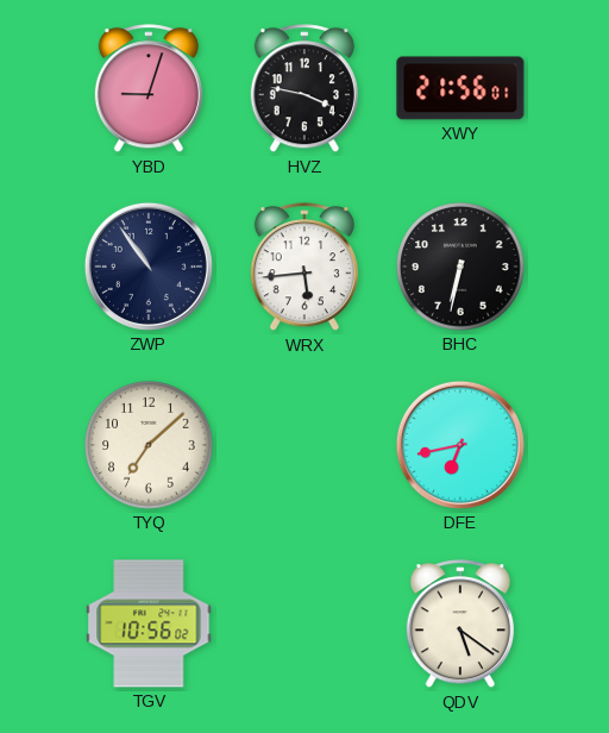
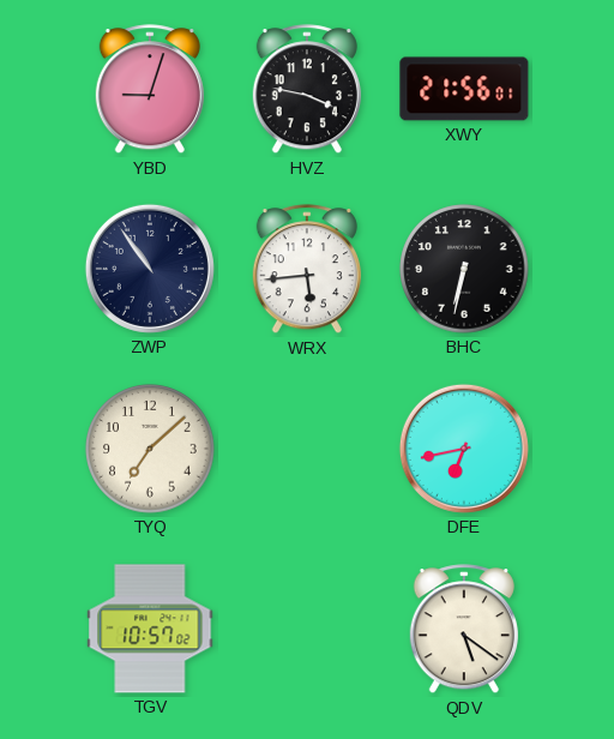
TGV: 10:56 -> 10:57 (150, 629)
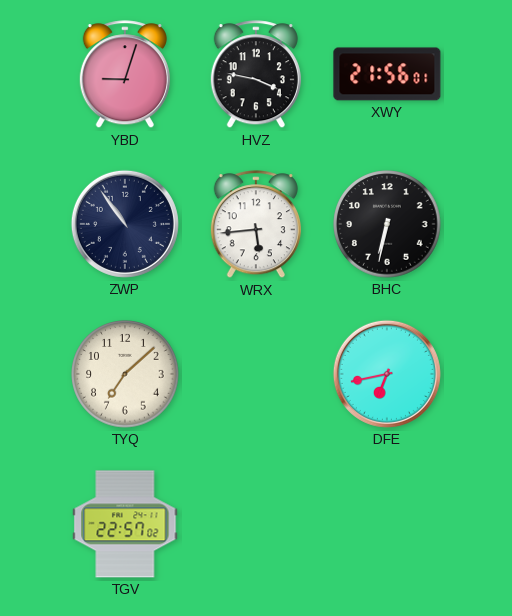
TGV: 10:57 -> 22:57 (125, 524)
QDV: 5:21 -> none (464, 630)
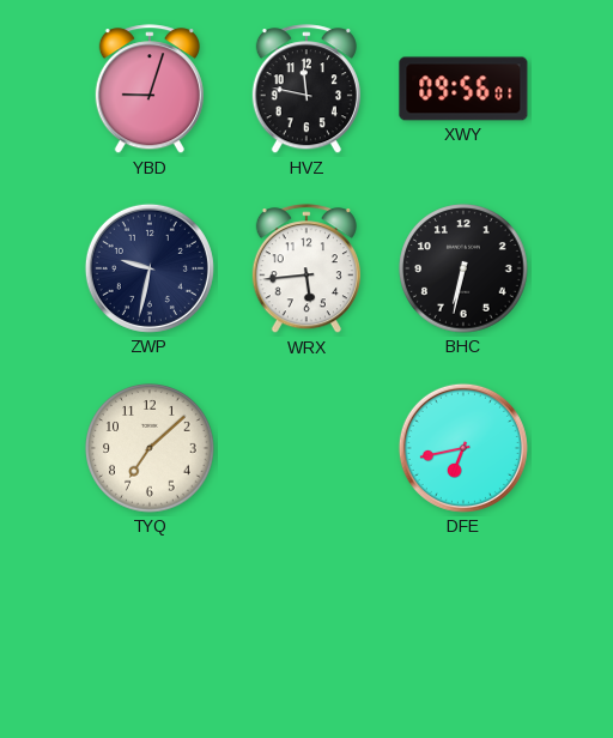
HVZ: 3:47 -> 11:47 (306, 90)
XWY: 21:56 -> 09:56 (463, 89)
ZWP: 10:54 -> 9:32 (150, 268)
TGV: 22:57 -> none (125, 524)
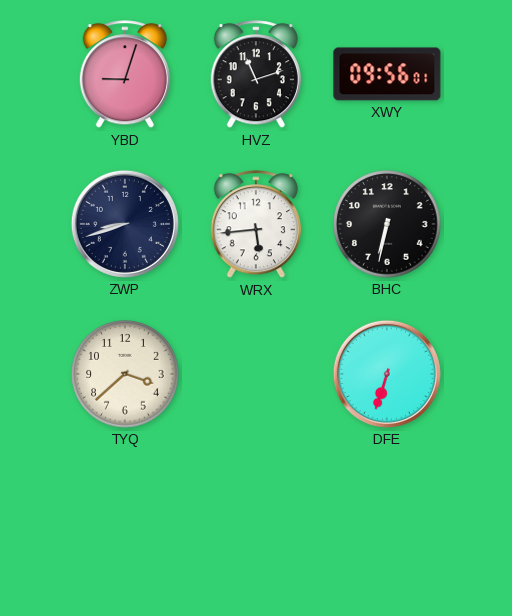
HVZ: 11:47 -> 11:12 (256, 75)
ZWP: 9:32 -> 8:42 (125, 224)
TYQ: 7:08 -> 3:38 (125, 374)
DFE: 6:43 -> 6:33 (387, 374)
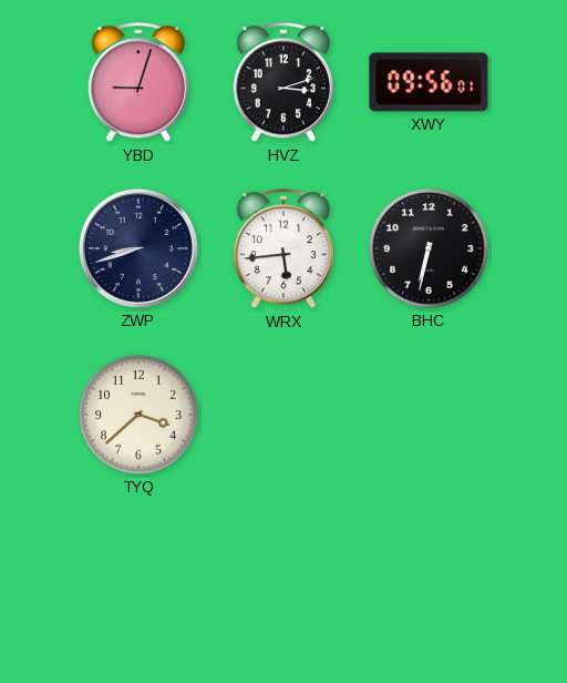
HVZ: 11:12 -> 3:12 (283, 83)
DFE: 6:33 -> none (387, 374)
